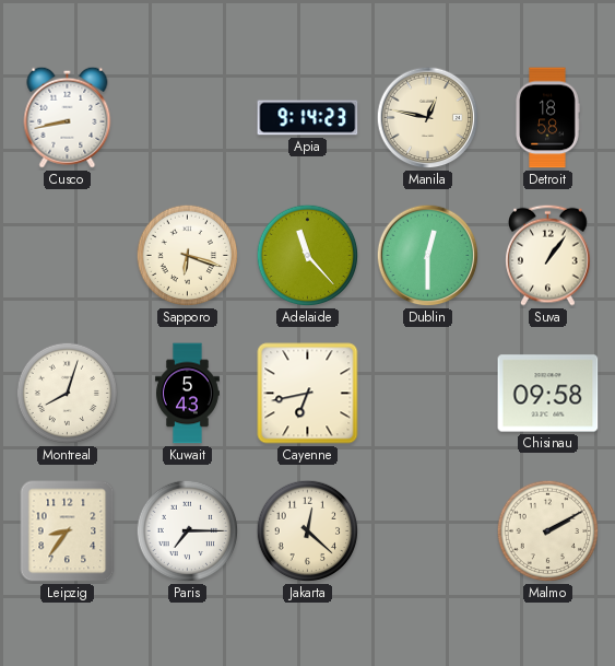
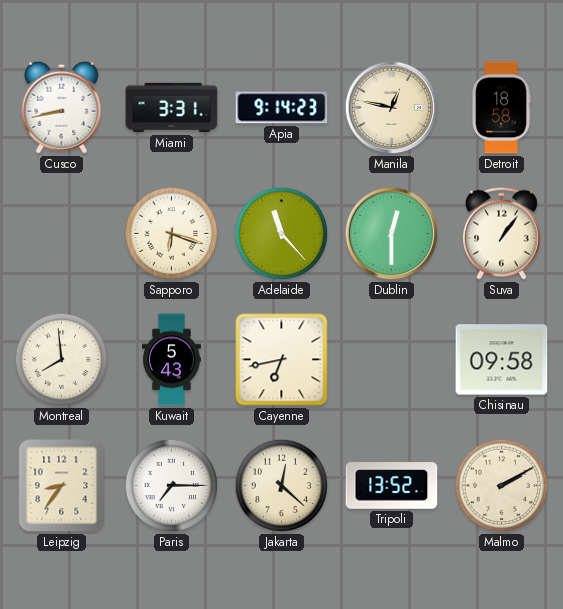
Miami: none -> 3:31 (172, 108)
Montreal: 8:03 -> 7:59 (62, 360)
Tripoli: none -> 13:52 (392, 486)
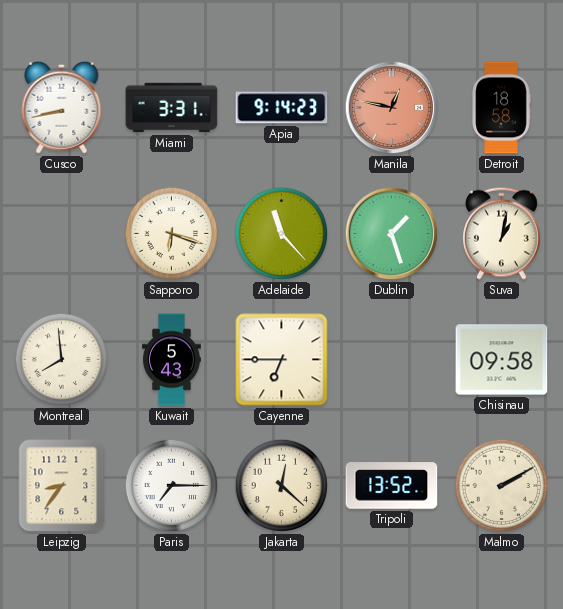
Manila dial: cream -> salmon (392, 108)
Dublin: 12:30 -> 1:27 (392, 234)
Suva: 1:06 -> 1:02 (502, 233)
Cayenne: 6:43 -> 6:45 (282, 360)
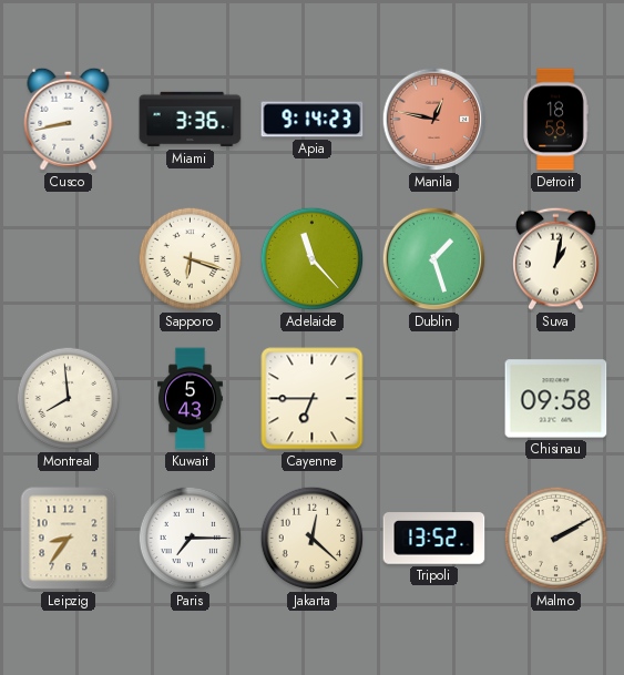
Miami: 3:31 -> 3:36 (191, 120)
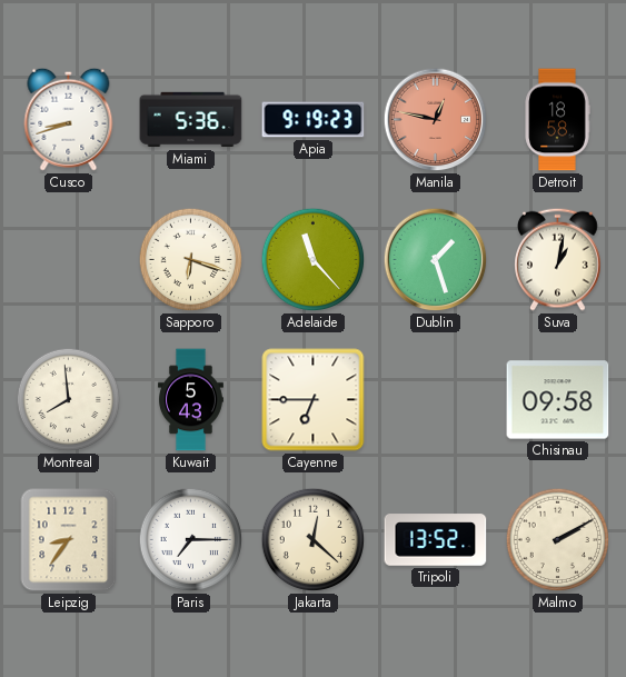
Cusco: 8:43 -> 8:42 (69, 119)
Miami: 3:36 -> 5:36 (191, 120)
Apia: 9:14 -> 9:19 (314, 120)
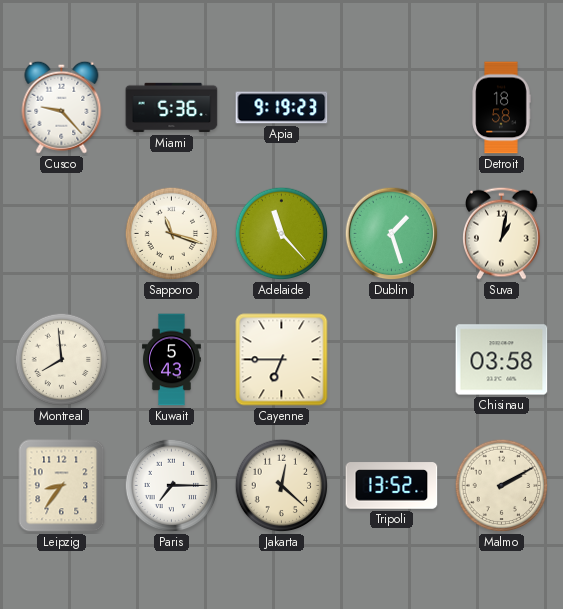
Cusco: 8:42 -> 9:23 (62, 107)
Manila: 12:47 -> none (436, 120)
Sapporo: 6:18 -> 11:18 (172, 234)
Chisinau: 09:58 -> 03:58 (502, 360)
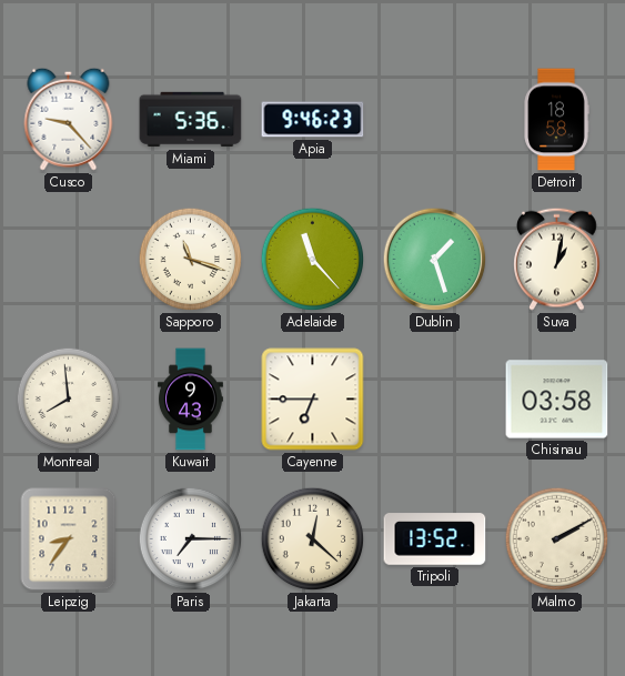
Apia: 9:19 -> 9:46 (313, 120)
Kuwait: 5:43 -> 9:43 (191, 400)
